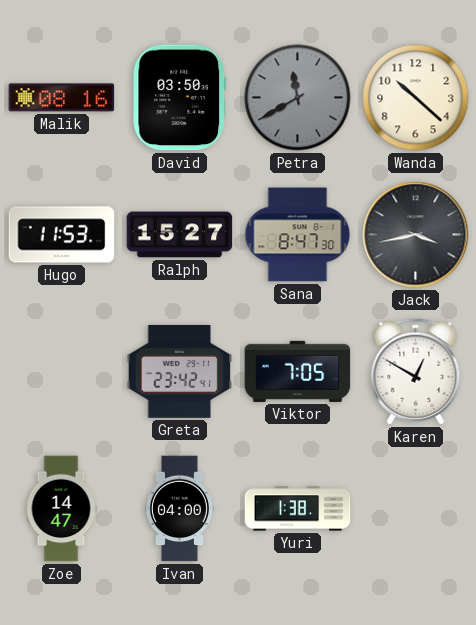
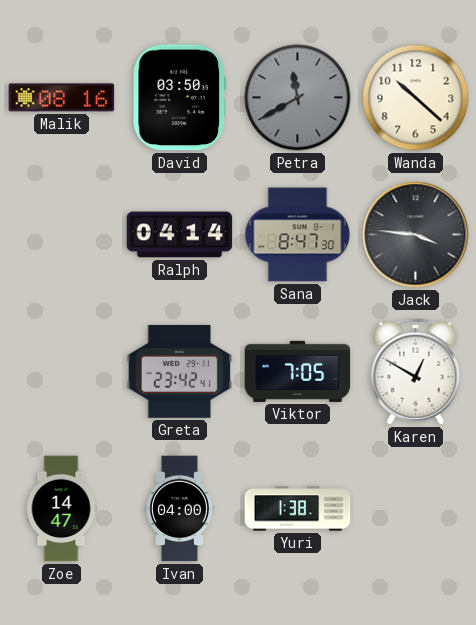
Hugo: 11:53 -> none (62, 235)
Ralph: 15:27 -> 04:14 (180, 235)
Jack: 3:43 -> 3:46 (416, 235)
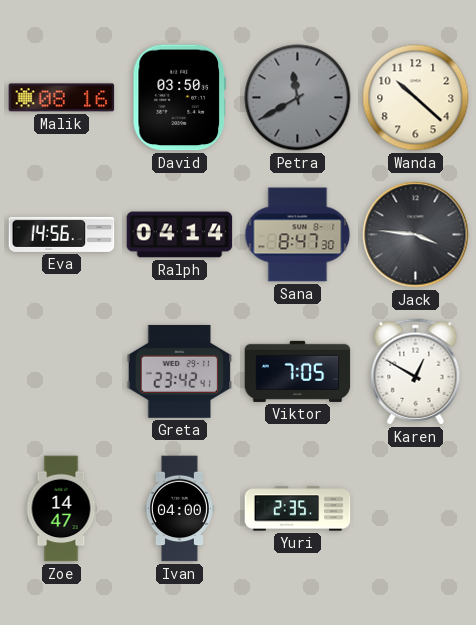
Eva: none -> 14:56 (62, 234)
Yuri: 1:38 -> 2:35 (298, 509)
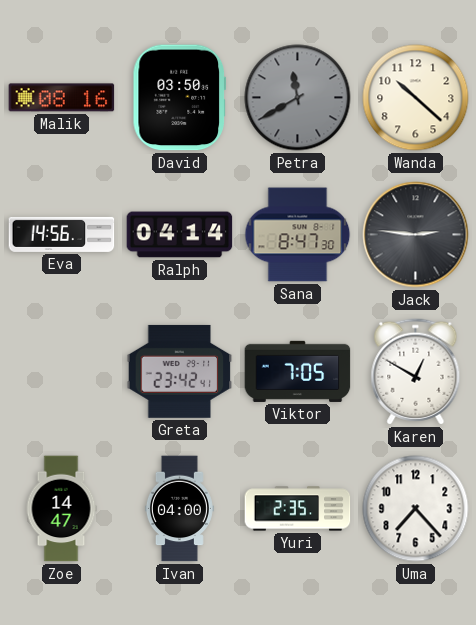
Jack: 3:46 -> 2:46 (416, 235)
Uma: none -> 7:23 (416, 509)
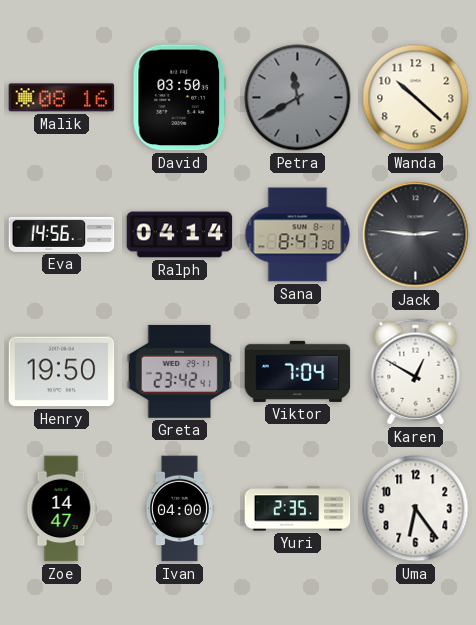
Henry: none -> 19:50 (62, 372)
Viktor: 7:05 -> 7:04 (298, 371)
Uma: 7:23 -> 6:24 (416, 509)
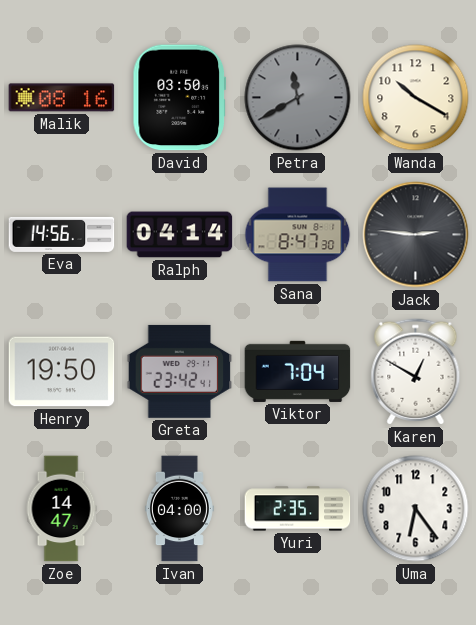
Wanda: 10:22 -> 10:20 (416, 98)
